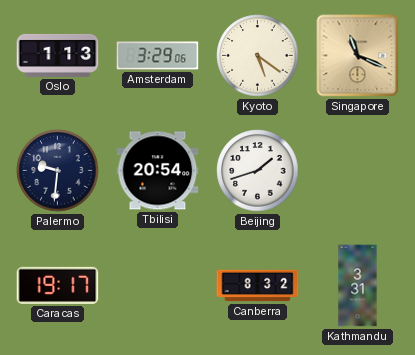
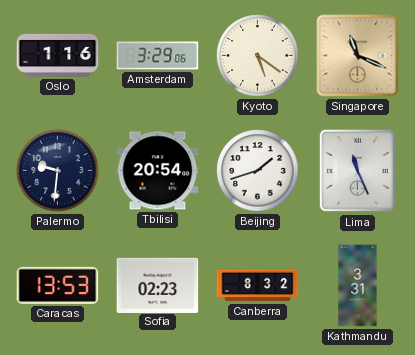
Oslo: 1:13 -> 1:16 (58, 55)
Lima: none -> 11:26 (358, 171)
Caracas: 19:17 -> 13:53 (58, 285)
Sofia: none -> 02:23 (158, 285)
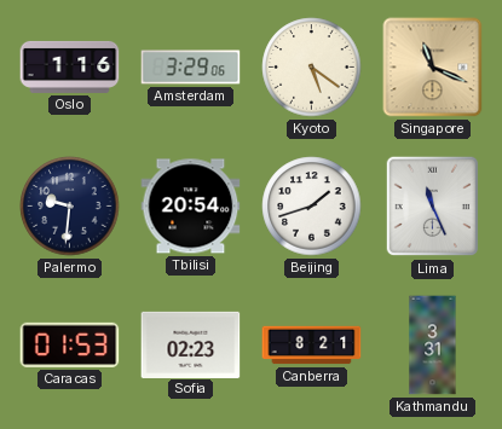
Caracas: 13:53 -> 01:53 (70, 344)
Canberra: 8:32 -> 8:21 (312, 346)
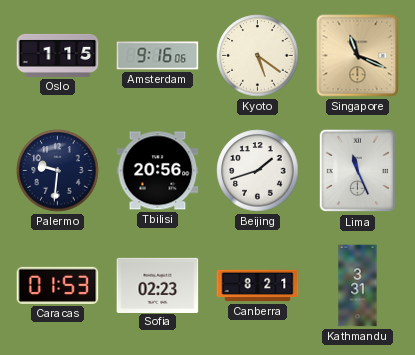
Oslo: 1:16 -> 1:15 (58, 55)
Amsterdam: 3:29 -> 9:16 (158, 56)
Tbilisi: 20:54 -> 20:56 (158, 171)
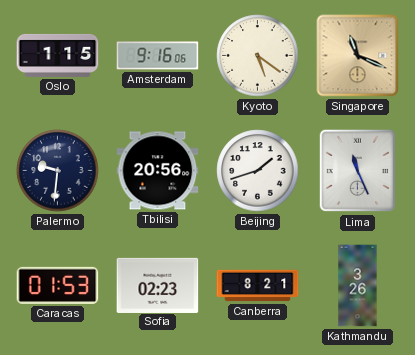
Kathmandu: 3:31 -> 3:26 (358, 286)
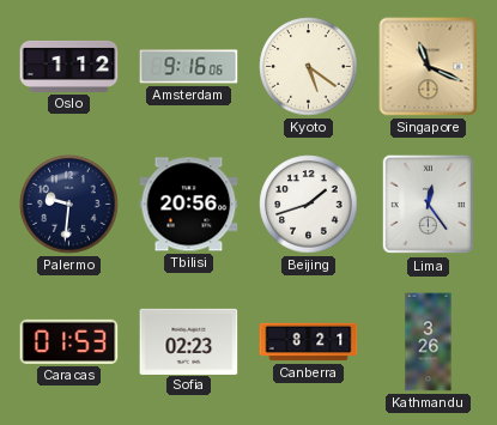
Oslo: 1:15 -> 1:12 (69, 66)
Lima: 11:26 -> 12:24 (429, 205)
